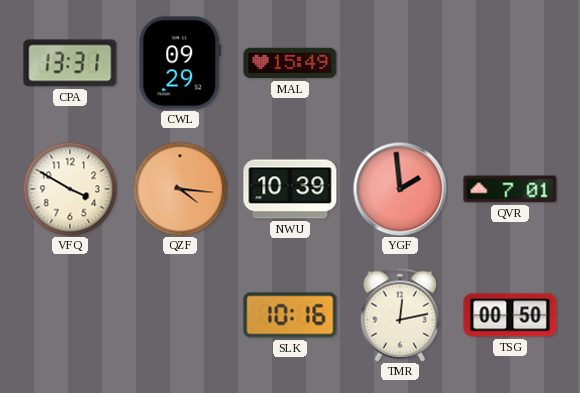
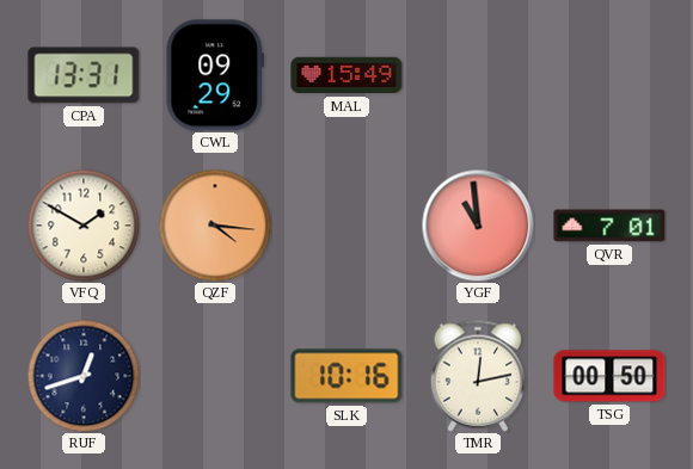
VFQ: 3:50 -> 1:50 (84, 226)
NWU: 10:39 -> none (290, 189)
YGF: 1:59 -> 10:59 (478, 226)
RUF: none -> 12:42 (84, 376)
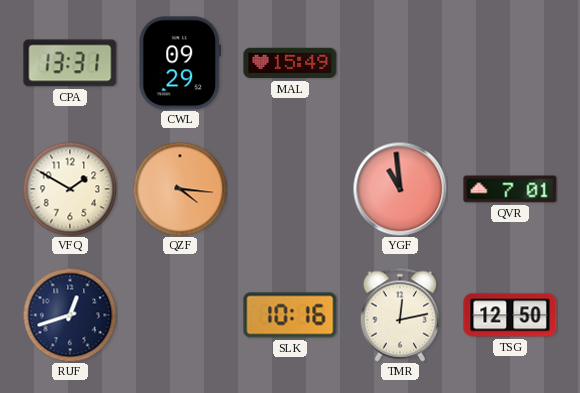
TSG: 00:50 -> 12:50 (510, 315)
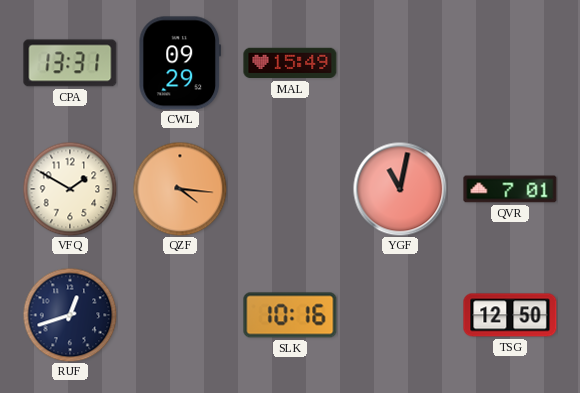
YGF: 10:59 -> 11:02 (400, 189)
TMR: 12:13 -> none (400, 315)
